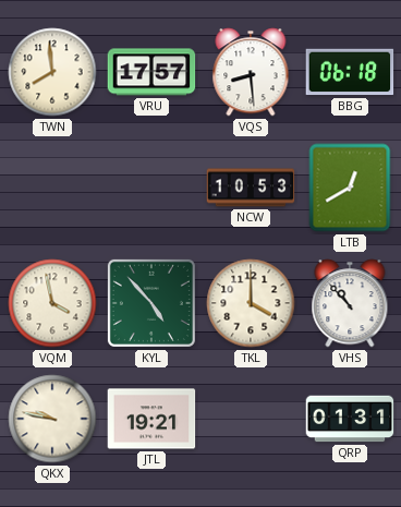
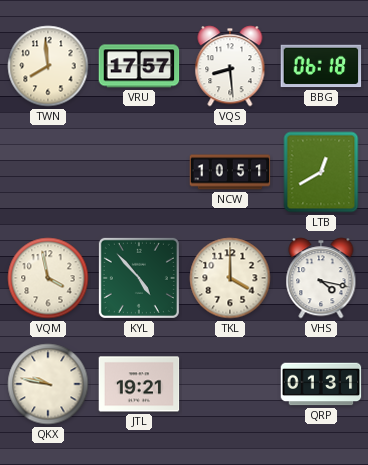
NCW: 10:53 -> 10:51 (230, 172)
VHS: 10:53 -> 4:17 (321, 278)
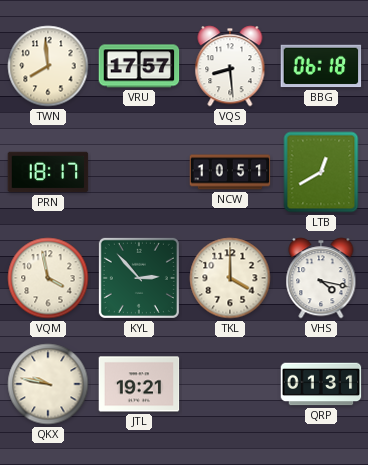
PRN: none -> 18:17 (48, 172)
KYL: 4:53 -> 2:53 (139, 278)
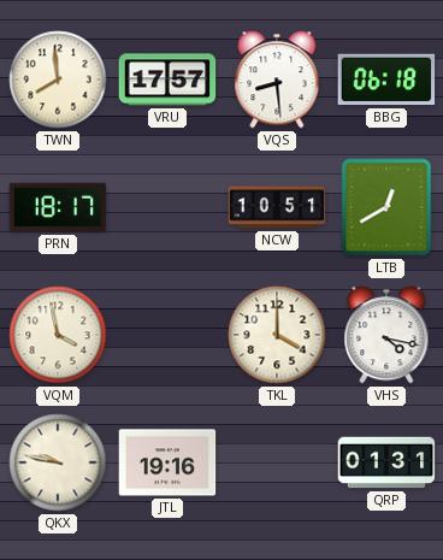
KYL: 2:53 -> none (139, 278)
JTL: 19:21 -> 19:16 (167, 462)
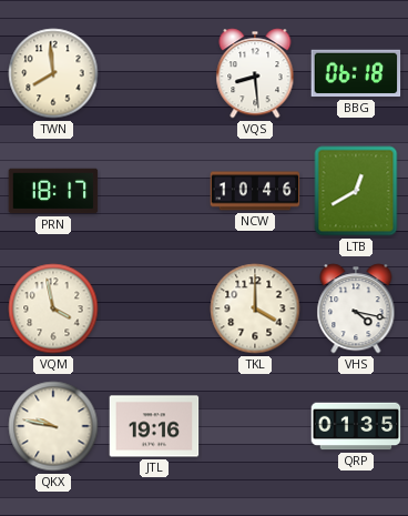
VRU: 17:57 -> none (167, 79)
NCW: 10:51 -> 10:46 (255, 191)
QRP: 01:31 -> 01:35 (356, 426)
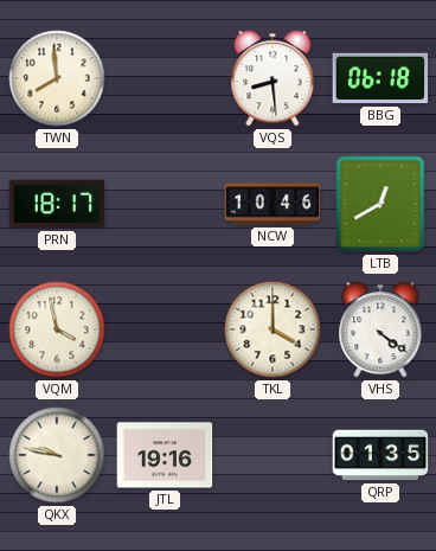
VHS: 4:17 -> 4:21 (380, 329)
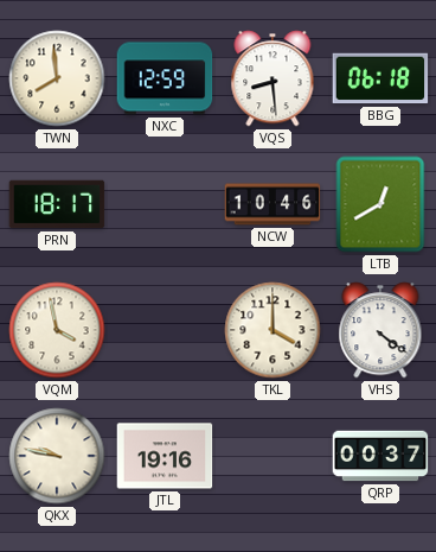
NXC: none -> 12:59 (165, 78)
QRP: 01:35 -> 00:37 (380, 456)
